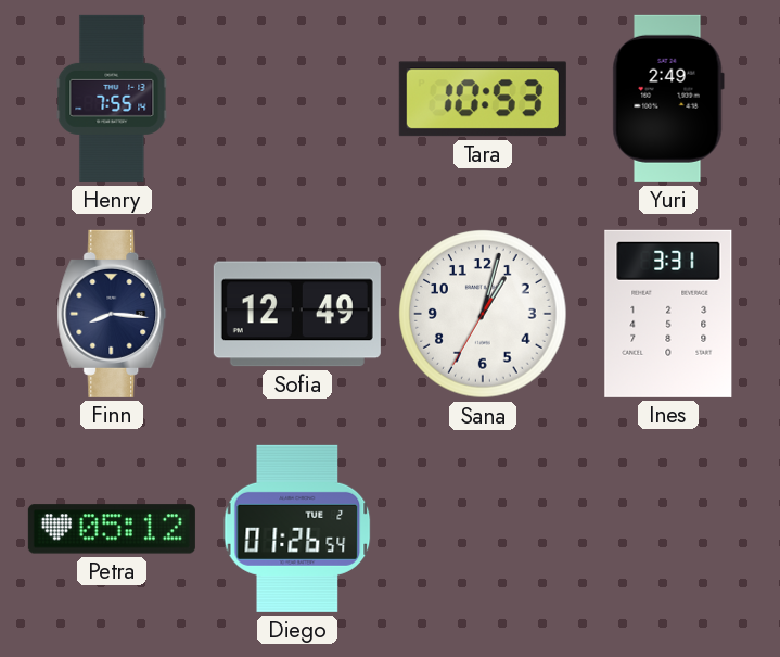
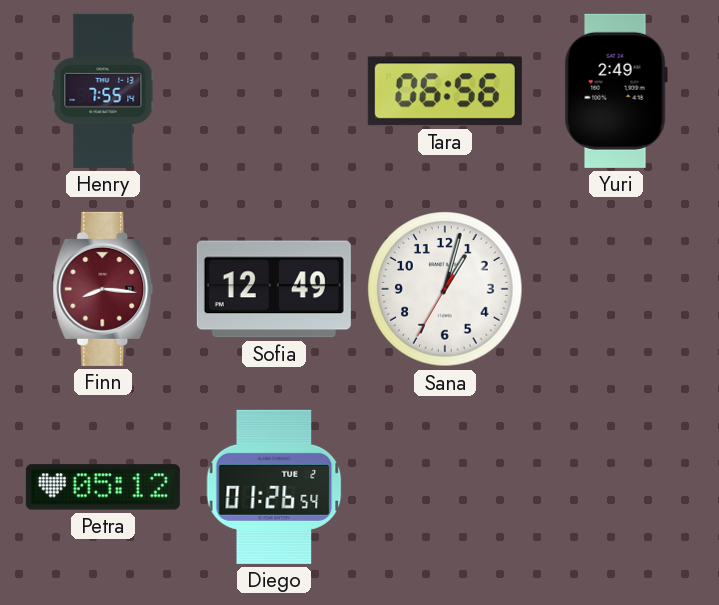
Tara: 10:53 -> 06:56 (445, 91)
Finn dial: navy -> burgundy (103, 289)
Ines: 3:31 -> none (668, 314)
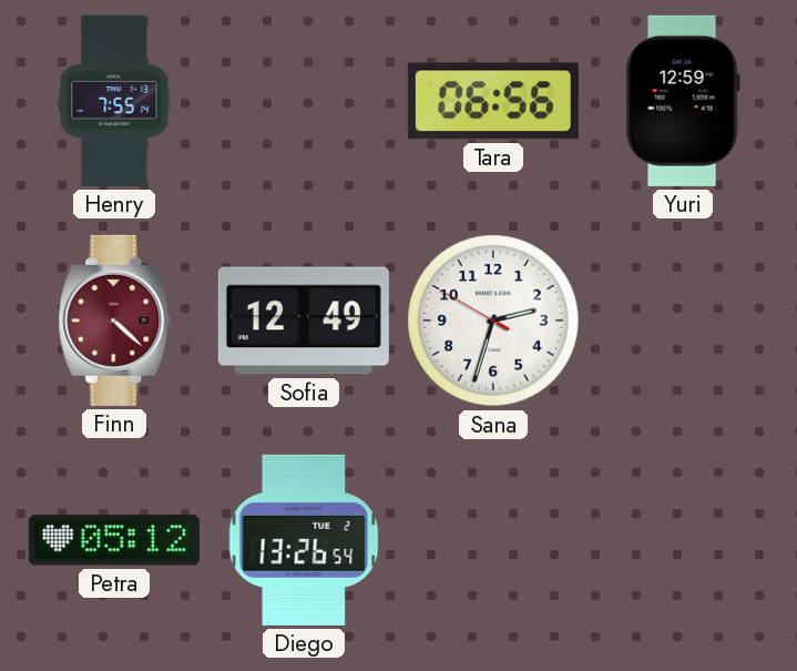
Yuri: 2:49 -> 12:59 (683, 101)
Finn: 8:16 -> 4:22 (114, 321)
Sana: 1:02 -> 2:32 (493, 321)
Diego: 01:26 -> 13:26 (304, 540)
